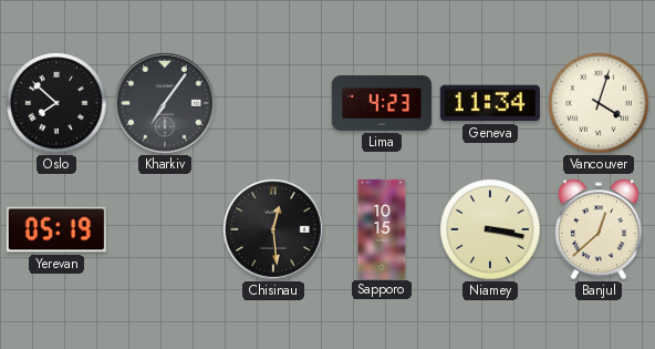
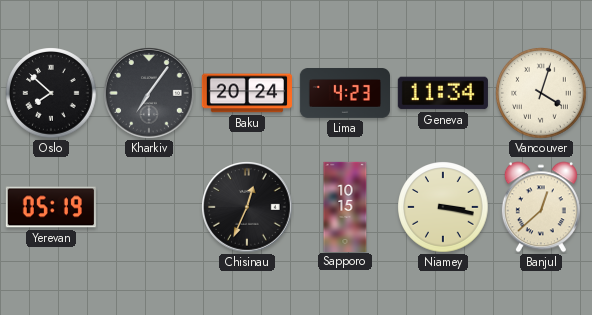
Baku: none -> 20:24 (246, 93)
Chisinau: 12:29 -> 12:34 (248, 208)
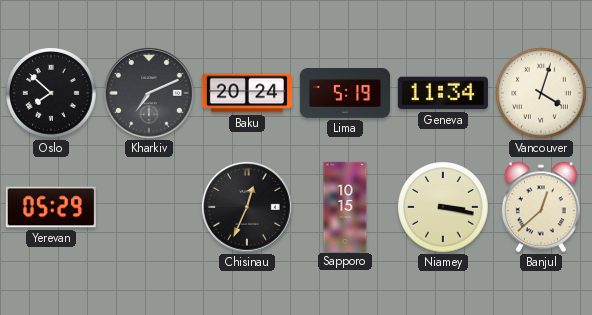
Kharkiv: 7:06 -> 7:11 (150, 94)
Lima: 4:23 -> 5:19 (344, 94)
Yerevan: 05:19 -> 05:29 (51, 207)
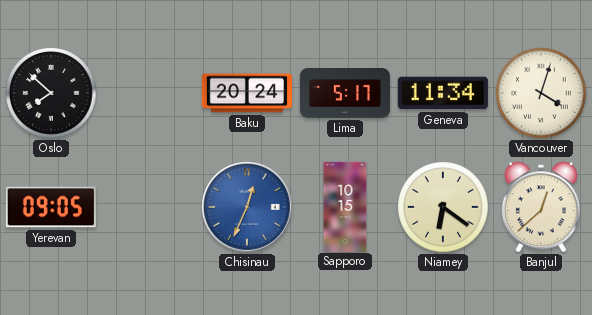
Kharkiv: 7:11 -> none (150, 94)
Lima: 5:19 -> 5:17 (344, 94)
Yerevan: 05:29 -> 09:05 (51, 207)
Chisinau dial: black -> blue (248, 208)
Niamey: 3:17 -> 6:21 (443, 207)
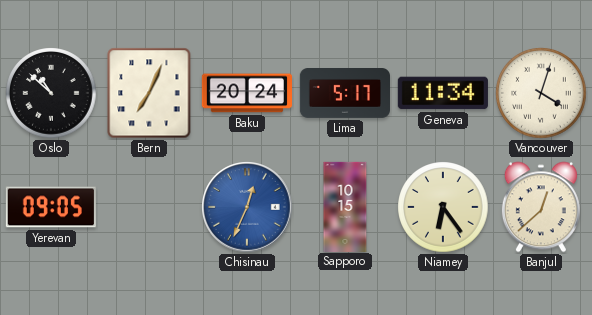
Oslo: 7:52 -> 10:52 (51, 93)
Bern: none -> 7:04 (149, 93)
Niamey: 6:21 -> 6:24 (443, 207)
